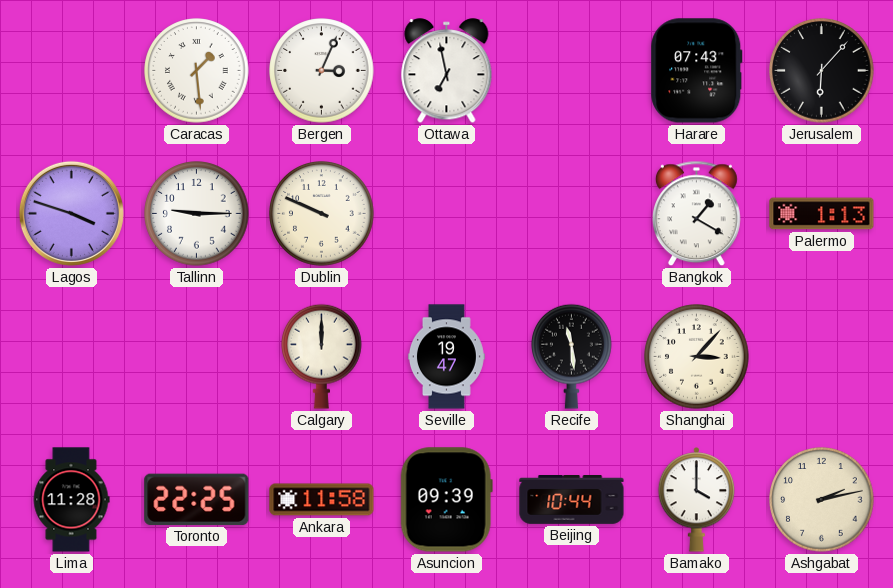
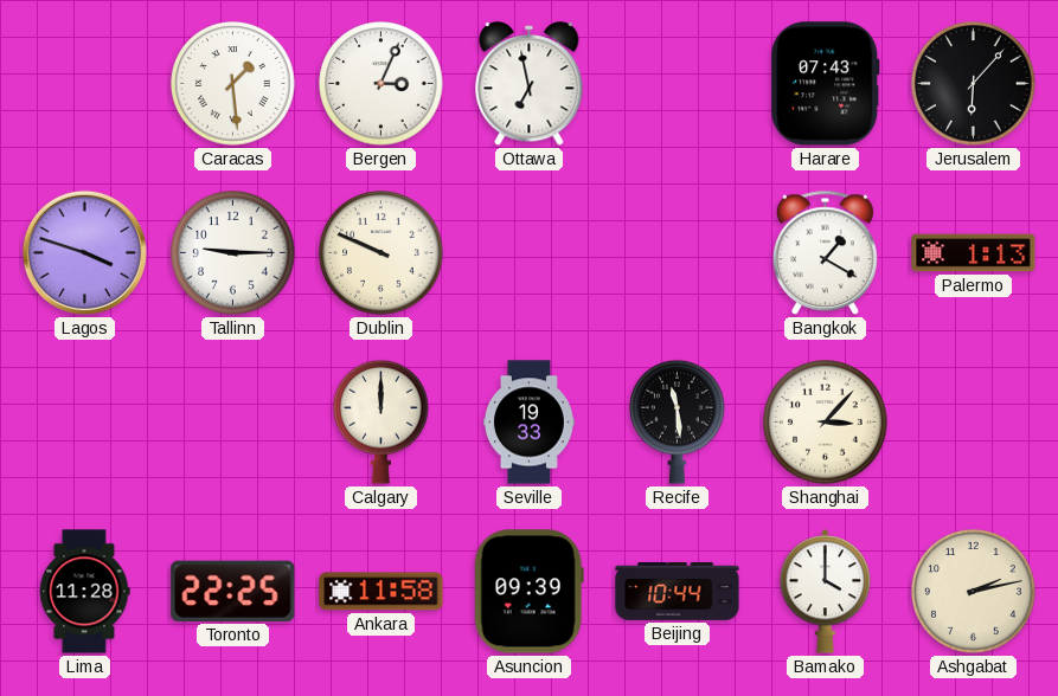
Seville: 19:47 -> 19:33 (528, 423)
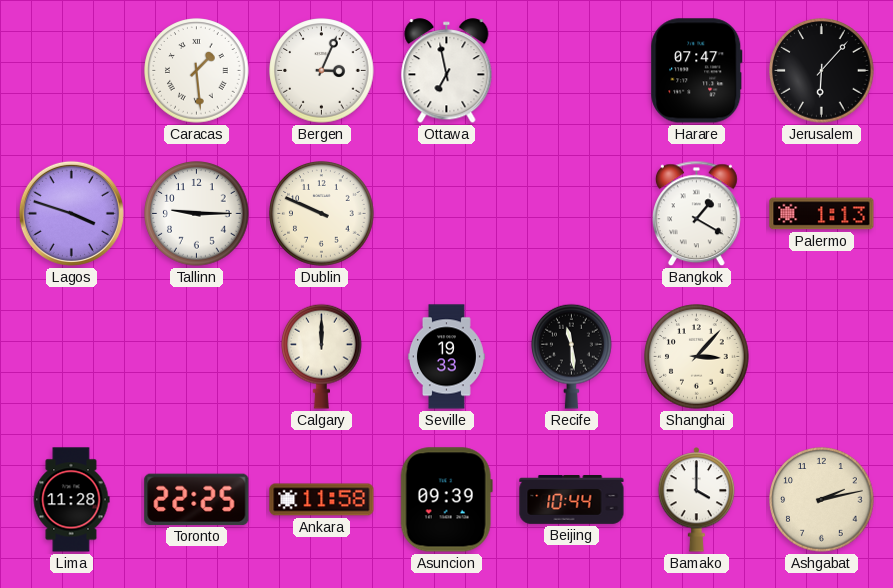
Harare: 07:43 -> 07:47 (697, 71)
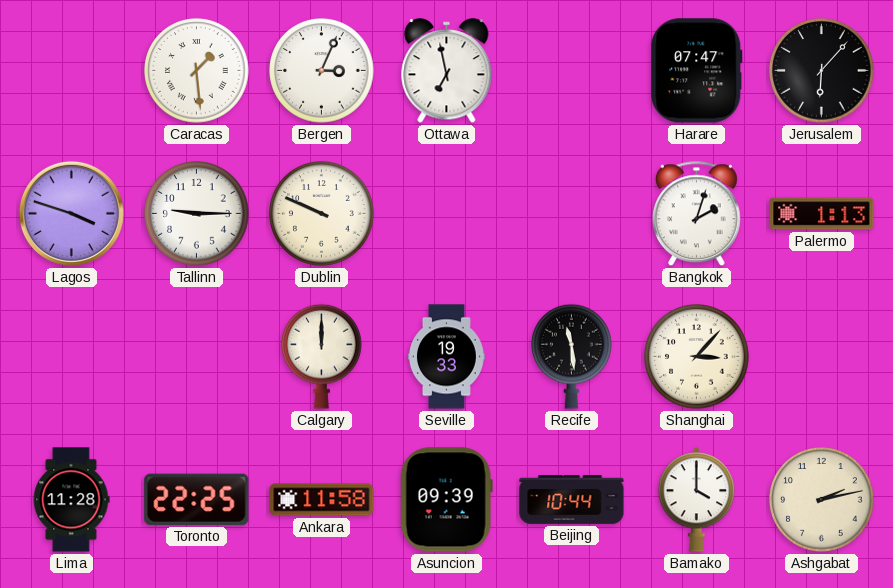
Bangkok: 1:20 -> 2:03 (696, 214)
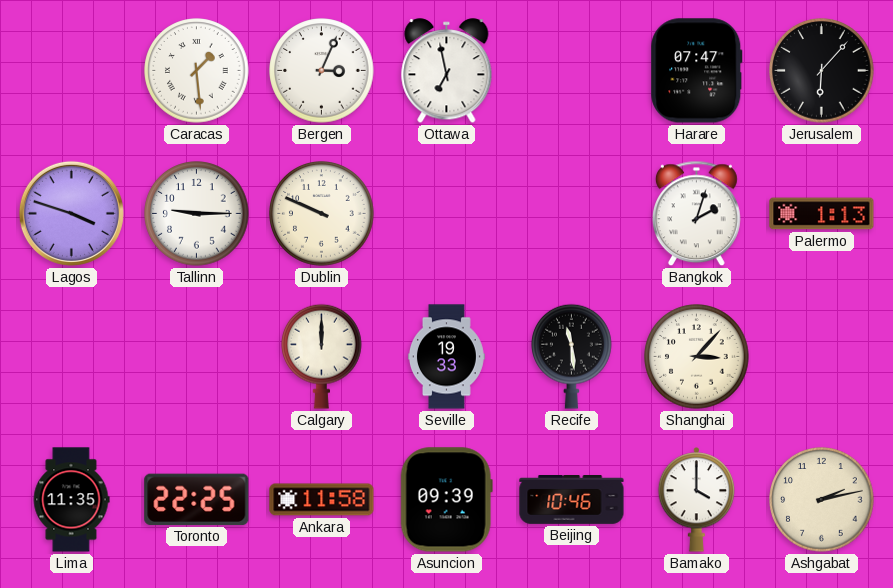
Lima: 11:28 -> 11:35 (71, 500)
Beijing: 10:44 -> 10:46 (572, 500)
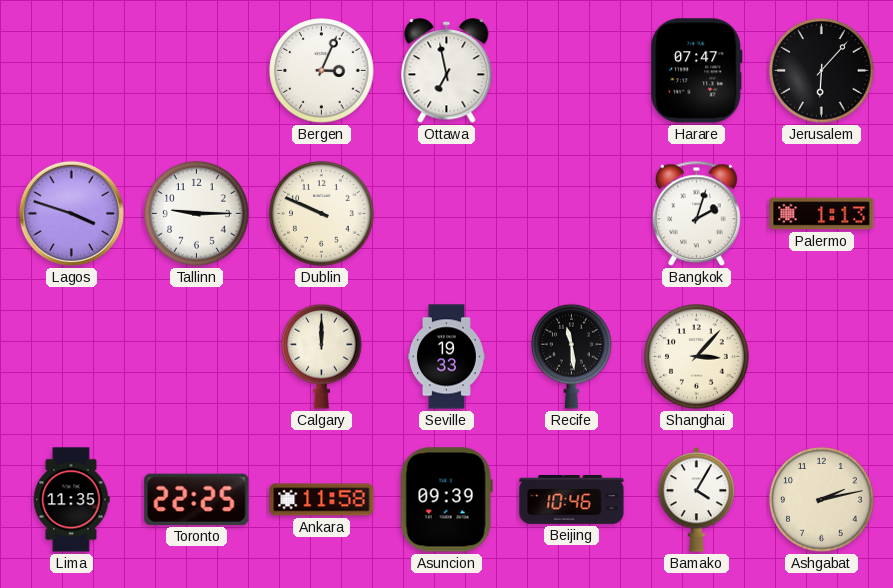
Caracas: 1:29 -> none (197, 71)
Bamako: 4:00 -> 4:05 (697, 500)
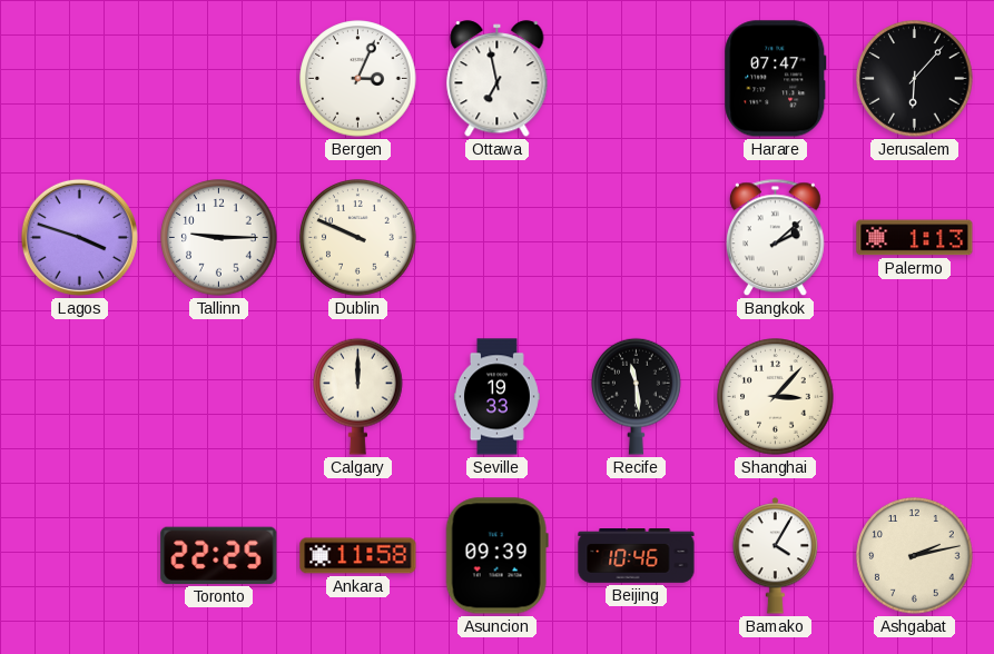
Bangkok: 2:03 -> 2:08 (775, 238)
Lima: 11:35 -> none (71, 500)
